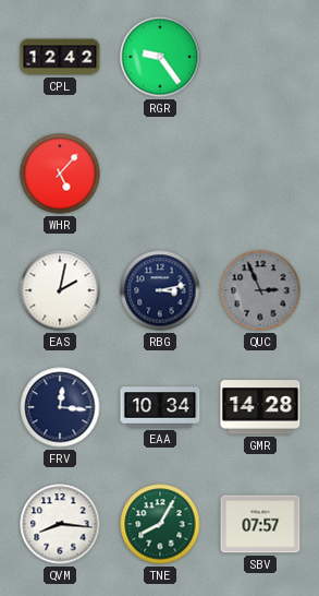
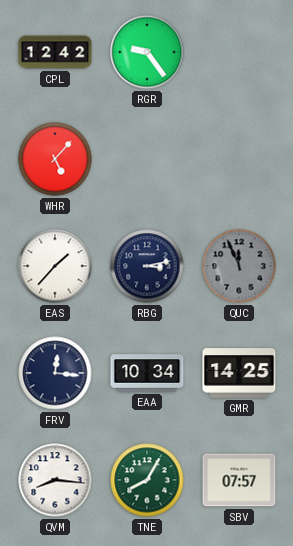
EAS: 2:02 -> 1:37 (55, 266)
QUC: 2:56 -> 11:56 (239, 266)
GMR: 14:28 -> 14:25 (239, 373)
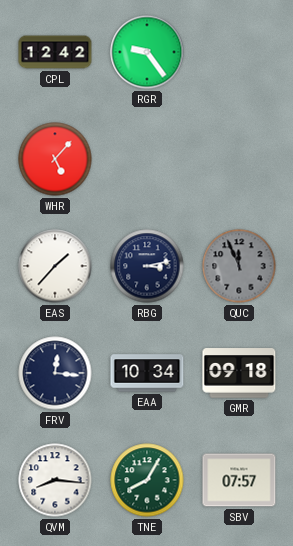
GMR: 14:25 -> 09:18 (239, 373)
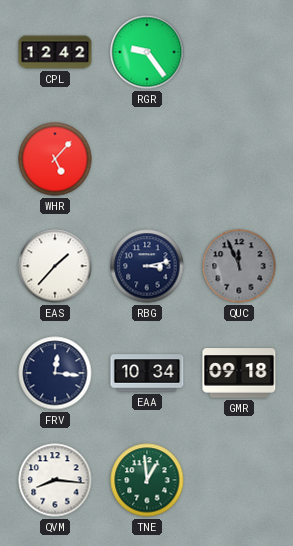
TNE: 8:05 -> 12:59 (147, 480)
SBV: 07:57 -> none (239, 480)
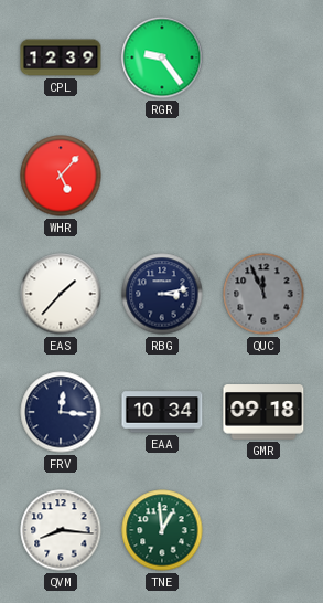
CPL: 12:42 -> 12:39 (61, 57)
